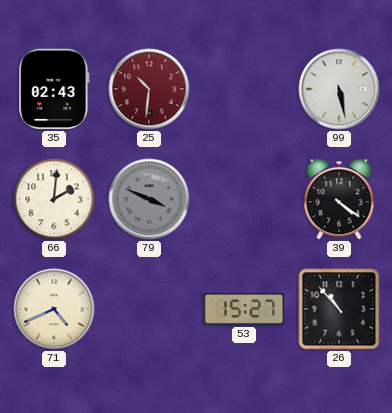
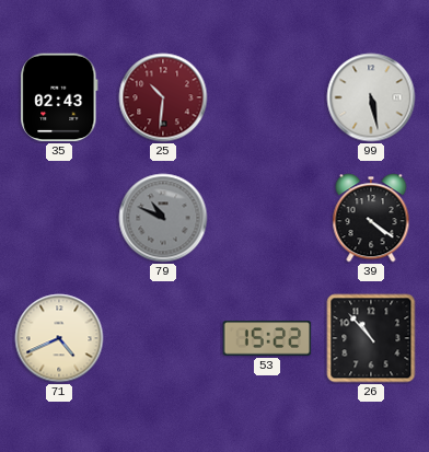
66: 2:01 -> none (54, 199)
79: 3:49 -> 10:49 (163, 218)
53: 15:27 -> 15:22 (267, 338)
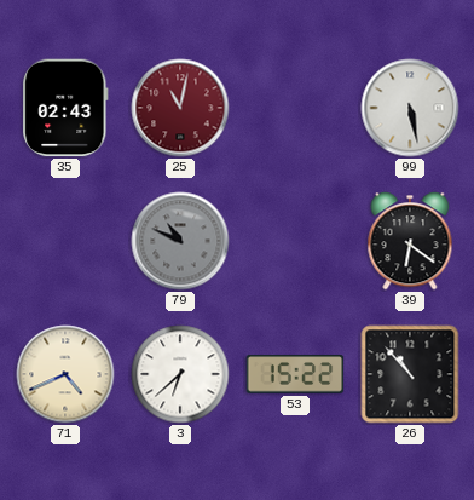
25: 10:31 -> 11:02 (180, 108)
39: 4:21 -> 6:21 (410, 241)
3: none -> 6:38 (180, 374)
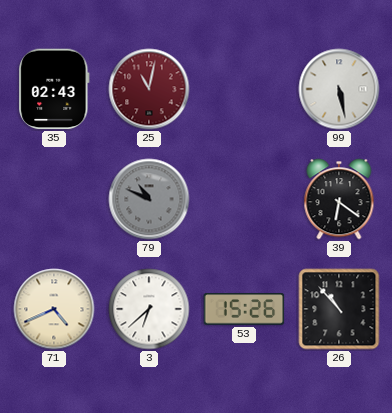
53: 15:22 -> 15:26 (244, 309)
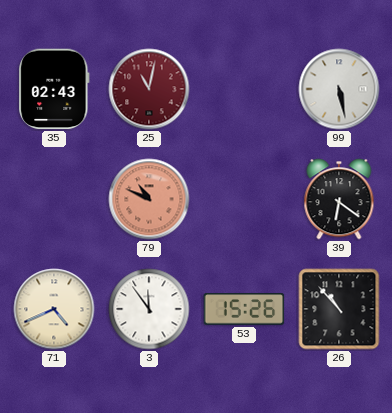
79 dial: grey -> salmon (149, 199)
3: 6:38 -> 11:54 (149, 309)
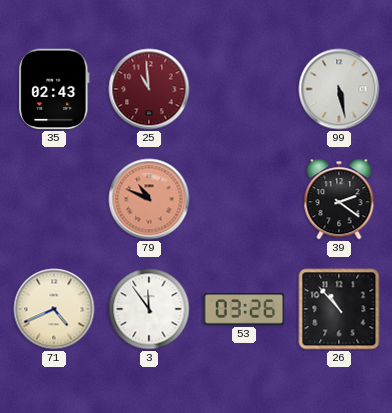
25: 11:02 -> 10:59 (149, 89)
39: 6:21 -> 2:21 (339, 199)
53: 15:26 -> 03:26 (244, 309)
